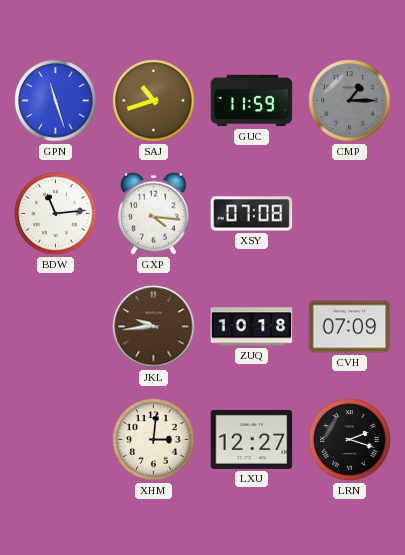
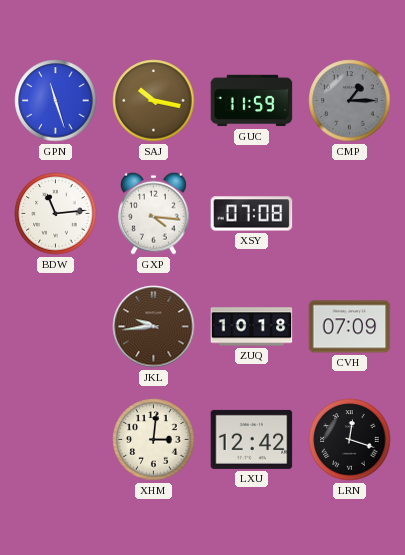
SAJ: 10:42 -> 10:17 (154, 101)
LXU: 12:27 -> 12:42 (252, 439)
LRN: 2:18 -> 12:18 (350, 440)
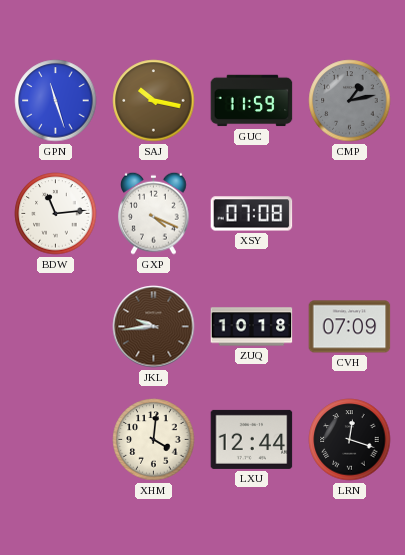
CMP: 1:15 -> 1:13 (350, 101)
GXP: 4:16 -> 4:19 (154, 213)
XHM: 3:01 -> 4:01 (154, 440)
LXU: 12:42 -> 12:44 (252, 439)
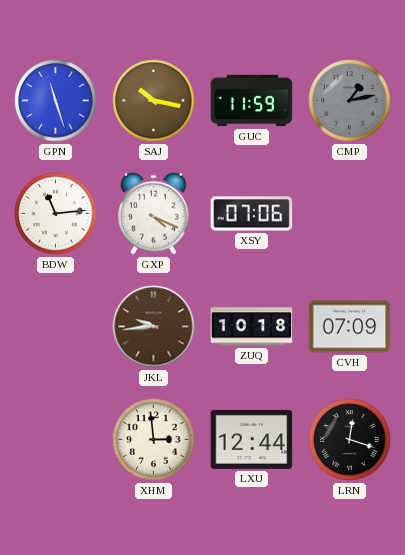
XSY: 07:08 -> 07:06 (252, 214)
XHM: 4:01 -> 2:59 (154, 440)
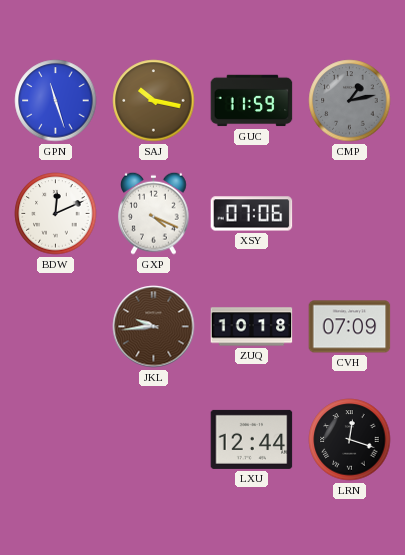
BDW: 11:14 -> 12:11 (56, 214)
XHM: 2:59 -> none (154, 440)
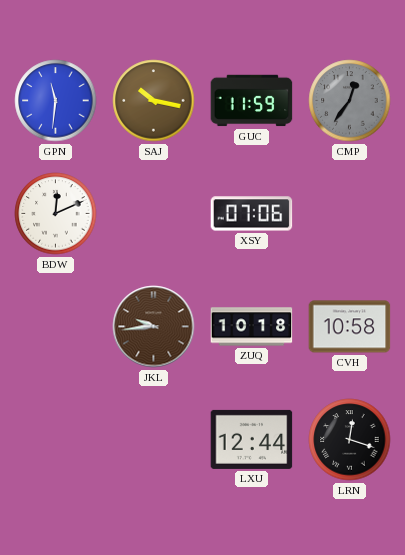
GPN: 11:27 -> 11:31 (56, 101)
CMP: 1:13 -> 12:36 (350, 101)
GXP: 4:19 -> none (154, 213)
CVH: 07:09 -> 10:58 (350, 327)
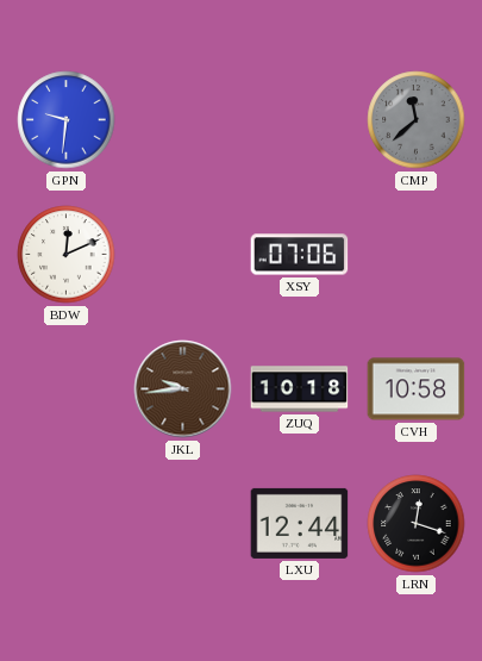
GPN: 11:31 -> 9:31 (67, 120)
SAJ: 10:17 -> none (154, 101)
GUC: 11:59 -> none (252, 101)
CMP: 12:36 -> 11:38 (417, 120)
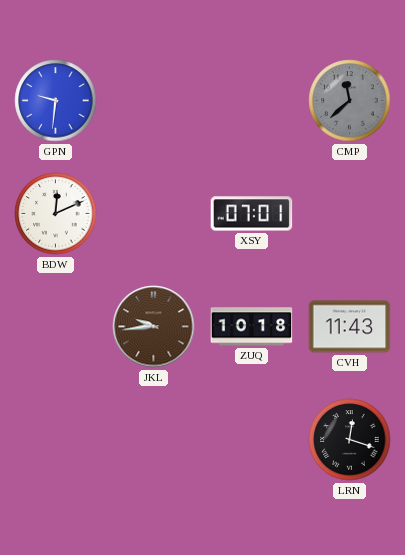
XSY: 07:06 -> 07:01 (252, 214)
CVH: 10:58 -> 11:43 (350, 327)
LXU: 12:44 -> none (300, 523)
